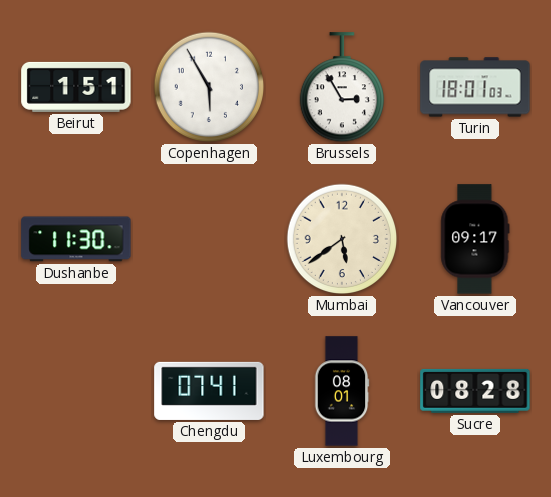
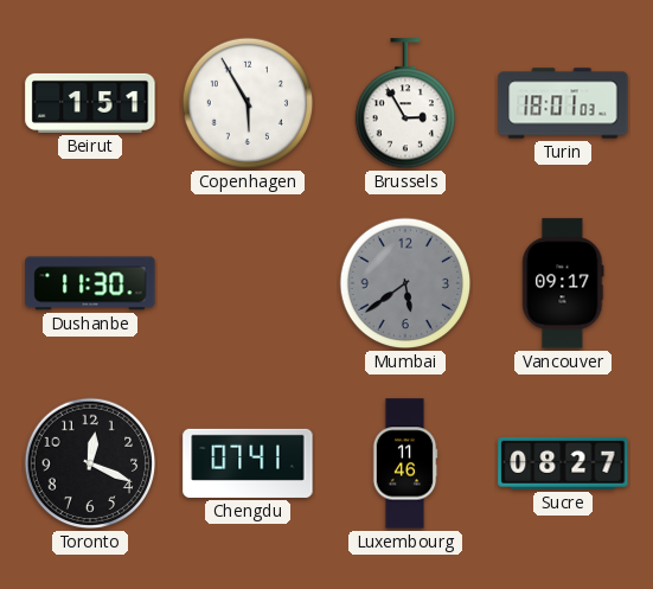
Mumbai dial: cream -> grey (405, 283)
Toronto: none -> 12:19 (90, 463)
Luxembourg: 08:01 -> 11:46 (405, 463)
Sucre: 08:28 -> 08:27 (563, 463)
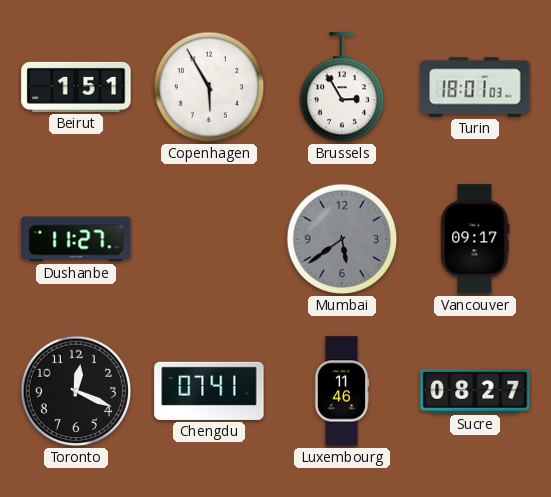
Dushanbe: 11:30 -> 11:27 (76, 239)
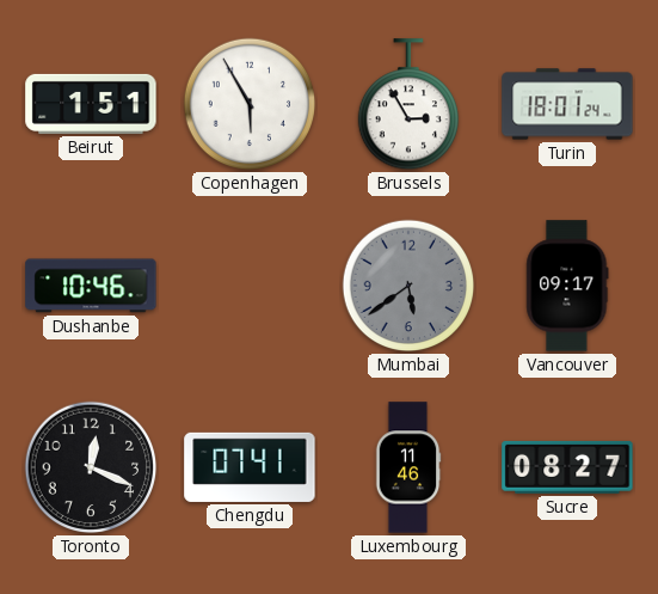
Turin: 18:01:03 -> 18:01:24 (567, 104)
Dushanbe: 11:27 -> 10:46 (91, 286)
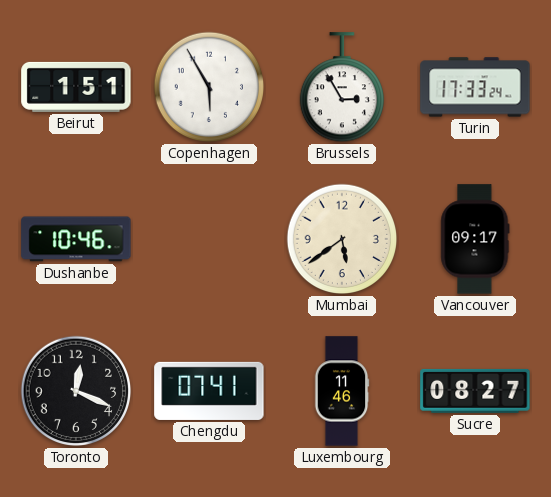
Turin: 18:01 -> 17:33 (475, 87)
Mumbai dial: grey -> cream (342, 239)
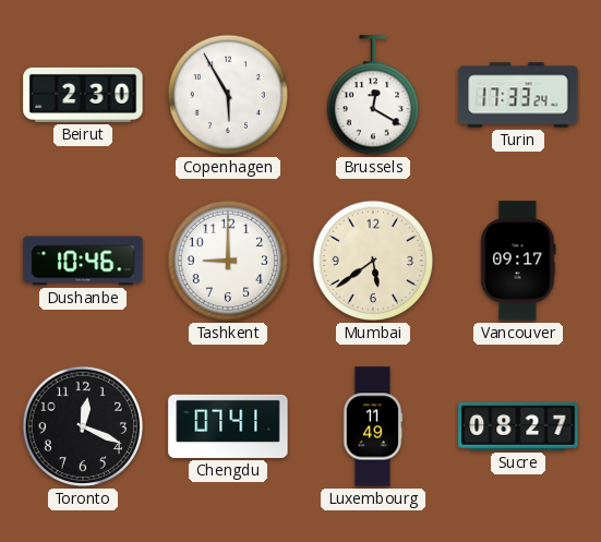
Beirut: 1:51 -> 2:30 (83, 95)
Brussels: 2:55 -> 12:20 (372, 96)
Tashkent: none -> 9:00 (228, 261)
Luxembourg: 11:46 -> 11:49 (373, 426)
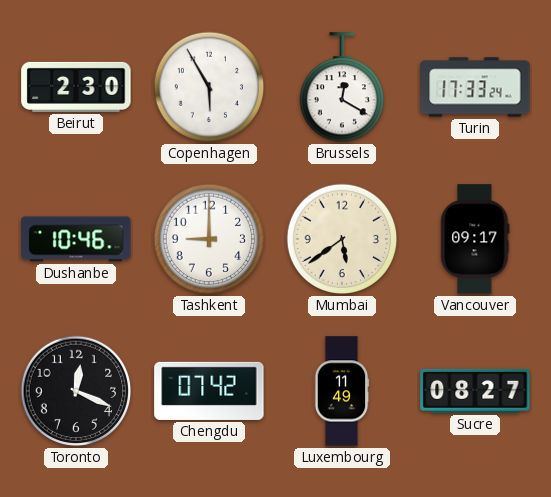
Chengdu: 07:41 -> 07:42 (209, 391)
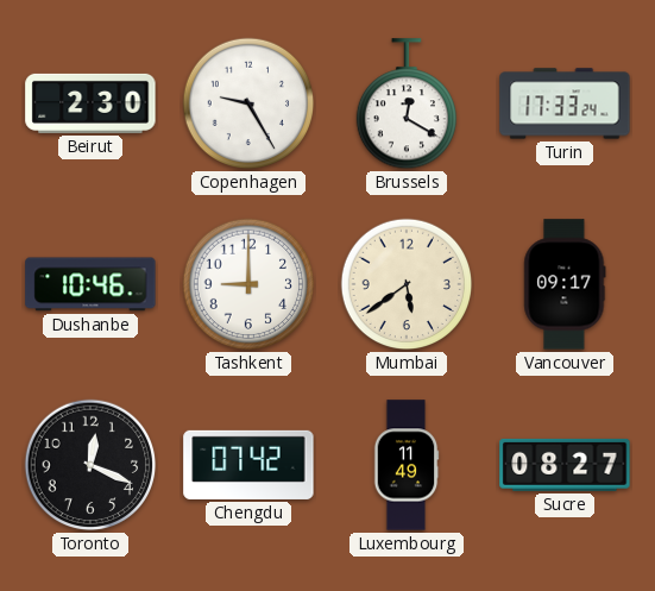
Copenhagen: 5:55 -> 9:25 (248, 103)
